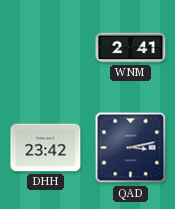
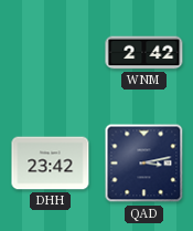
WNM: 2:41 -> 2:42 (144, 53)
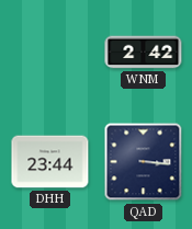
DHH: 23:42 -> 23:44 (50, 162)
QAD: 3:13 -> 3:16 (144, 162)
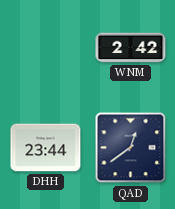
QAD: 3:16 -> 12:39 (131, 148)
